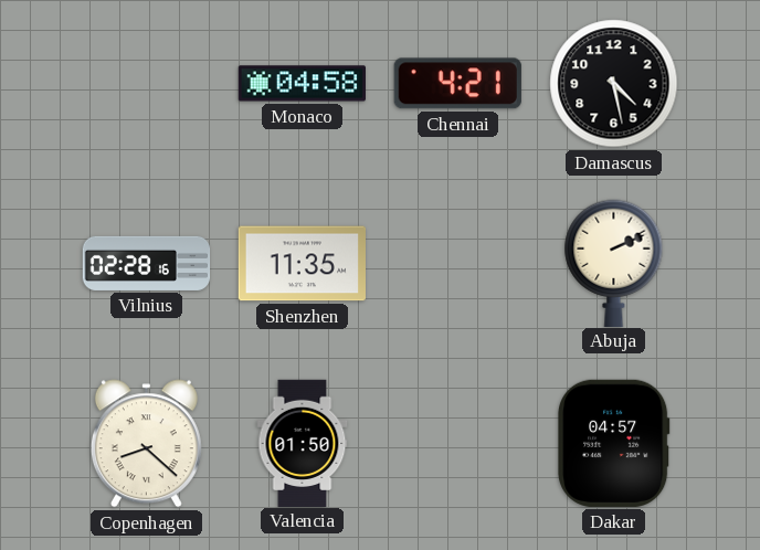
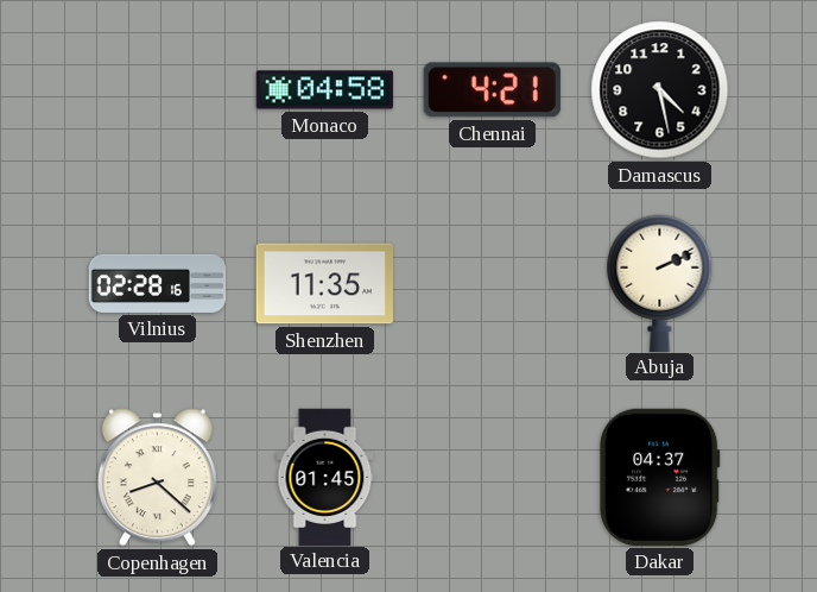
Valencia: 01:50 -> 01:45 (325, 477)
Dakar: 04:57 -> 04:37 (660, 477)
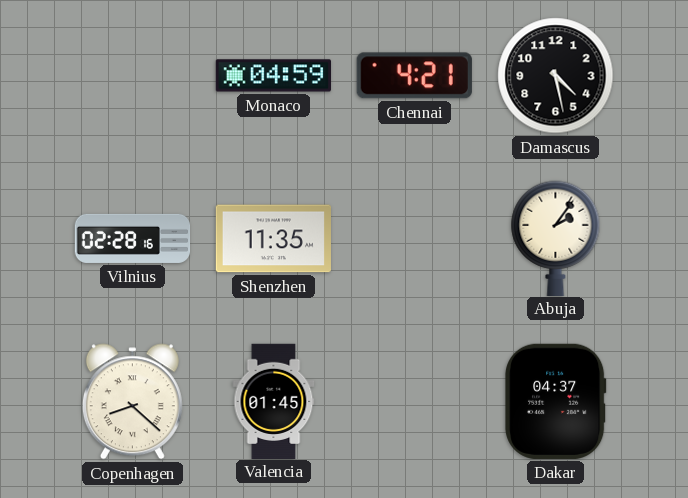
Monaco: 04:58 -> 04:59 (273, 76)
Abuja: 2:11 -> 2:06 (556, 238)
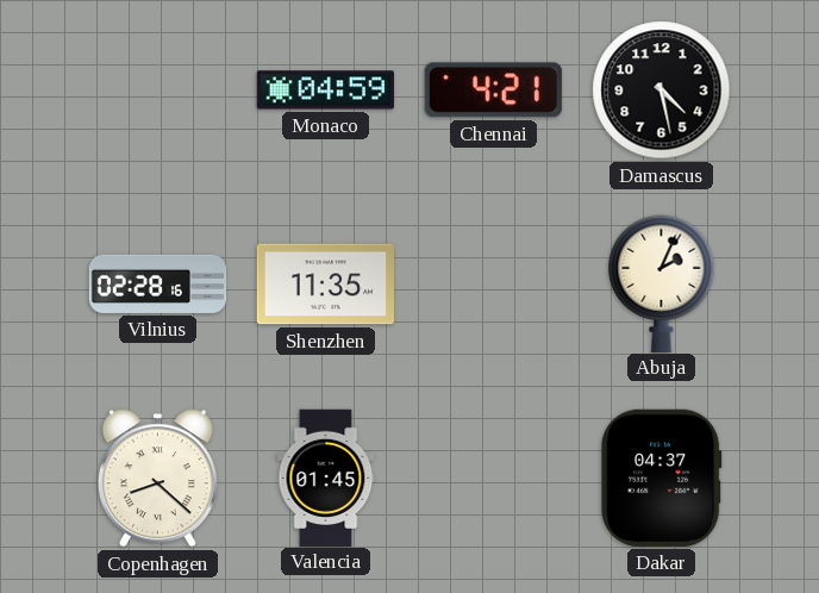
Abuja: 2:06 -> 2:04 (662, 283)
